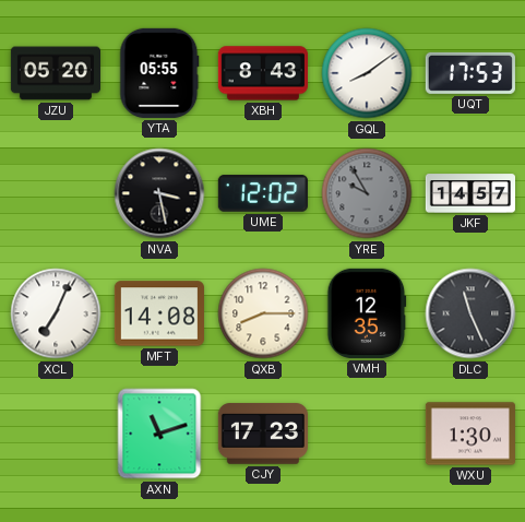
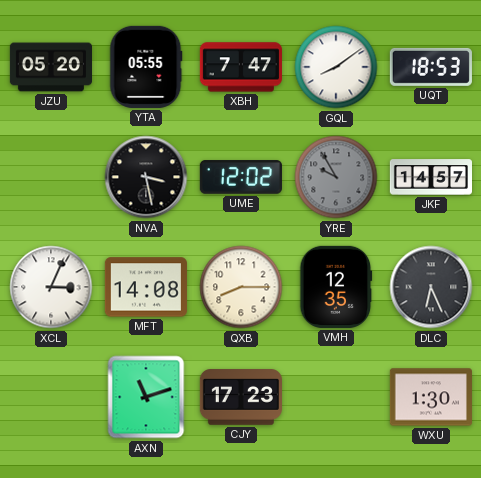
XBH: 8:43 -> 7:47 (241, 67)
UQT: 17:53 -> 18:53 (431, 67)
XCL: 7:04 -> 3:04 (51, 287)
DLC: 11:26 -> 6:26 (431, 287)
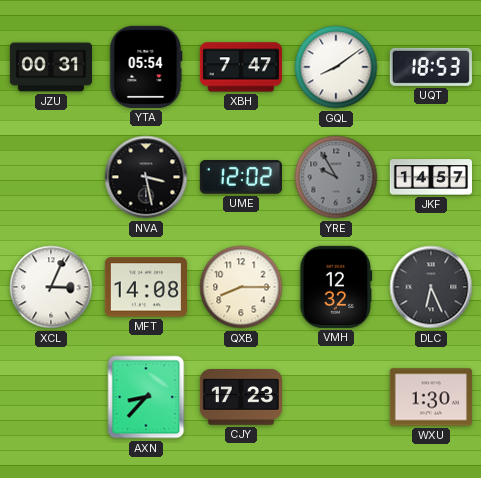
JZU: 05:20 -> 00:31 (50, 67)
YTA: 05:55 -> 05:54 (146, 67)
VMH: 12:35 -> 12:32 (336, 287)
AXN: 11:12 -> 8:37 (146, 397)
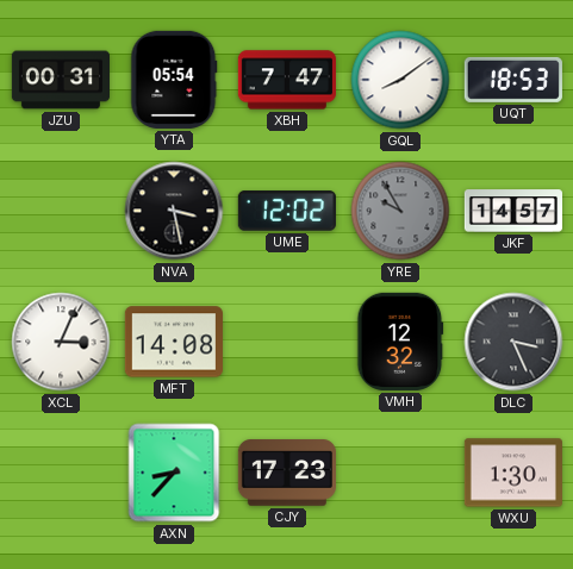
QXB: 8:15 -> none (241, 287)
DLC: 6:26 -> 3:26 (513, 342)
